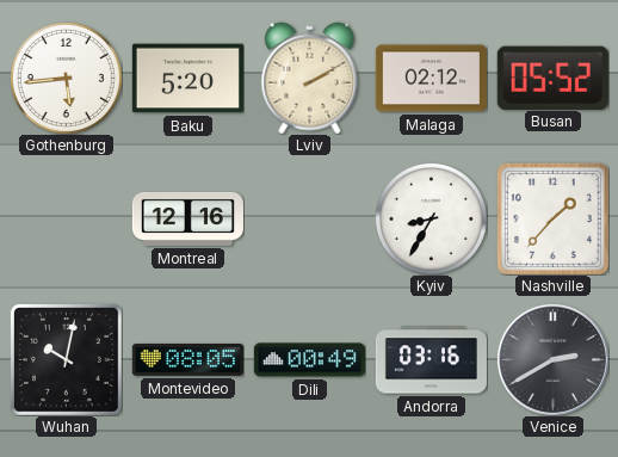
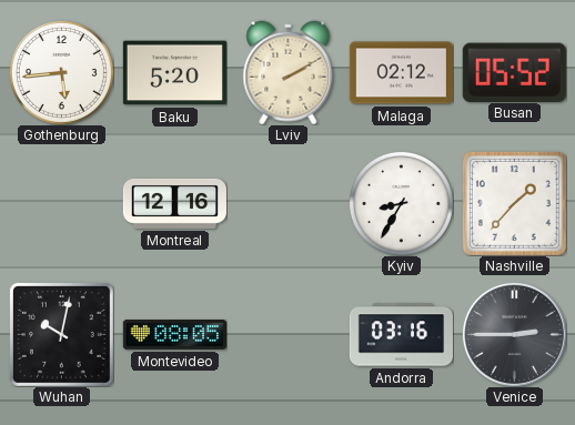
Dili: 00:49 -> none (309, 360)
Venice: 2:40 -> 2:45 (514, 334)
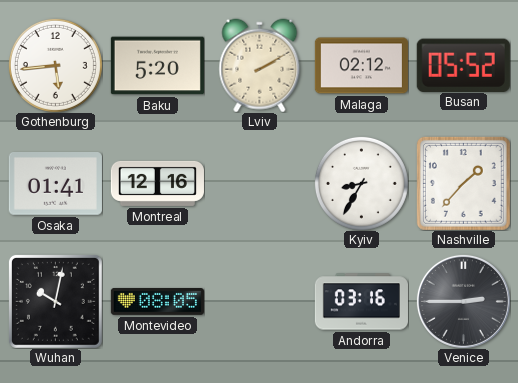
Osaka: none -> 01:41 (55, 184)
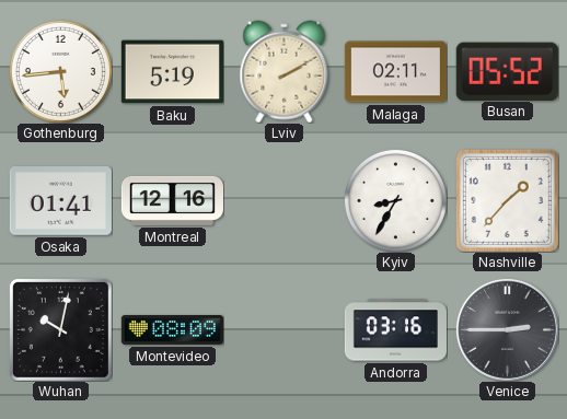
Baku: 5:20 -> 5:19 (172, 72)
Malaga: 02:12 -> 02:11 (395, 72)
Montevideo: 08:05 -> 08:09 (172, 329)
